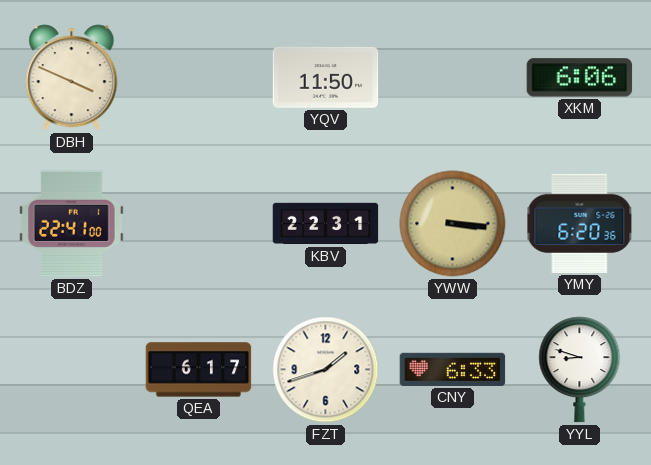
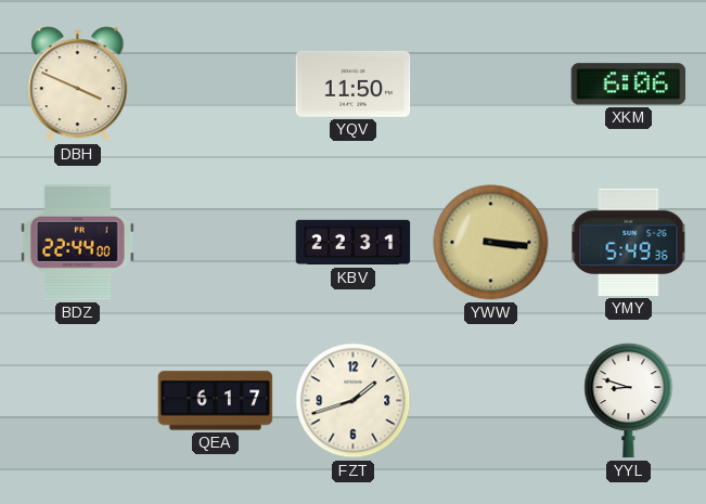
BDZ: 22:41 -> 22:44 (77, 243)
YMY: 6:20 -> 5:49 (629, 242)
CNY: 6:33 -> none (453, 369)
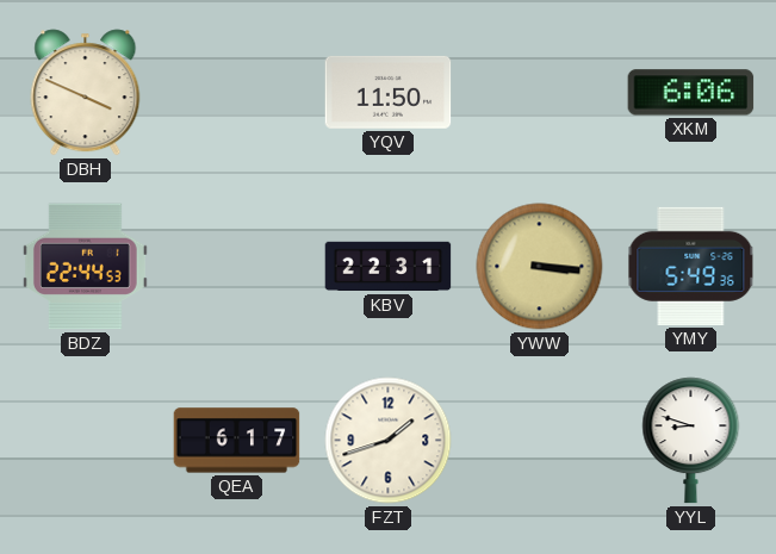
BDZ: 22:44:00 -> 22:44:53 (85, 267)
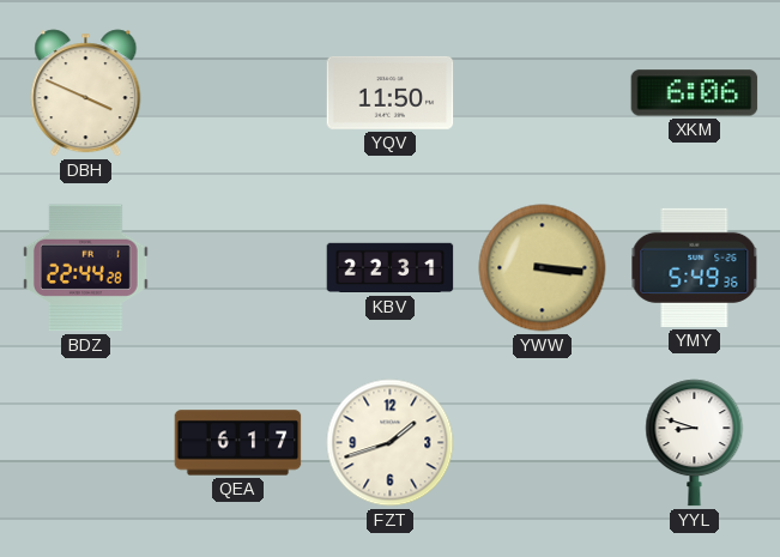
BDZ: 22:44:53 -> 22:44:28 (85, 268)
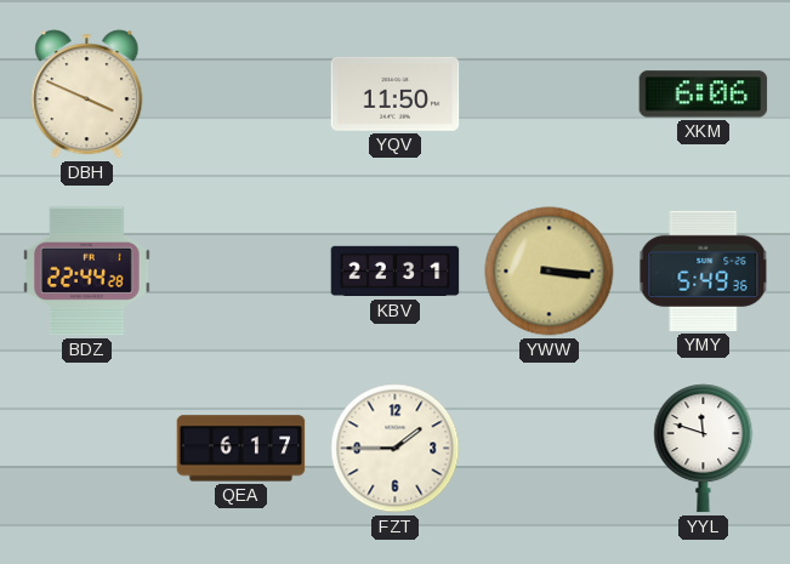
FZT: 1:42 -> 1:45 (396, 449)
YYL: 8:48 -> 11:48 (704, 449)
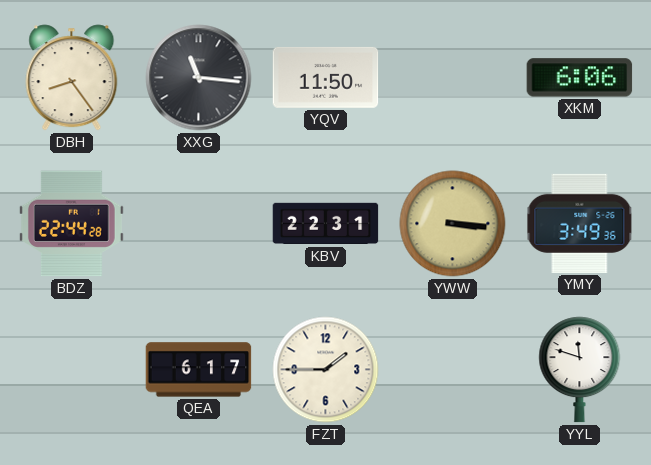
DBH: 3:49 -> 8:24 (72, 78)
XXG: none -> 11:16 (199, 78)
YMY: 5:49 -> 3:49 (580, 223)
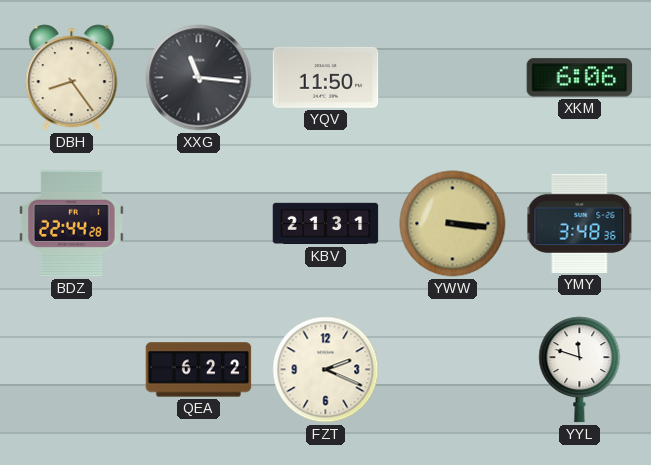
KBV: 22:31 -> 21:31 (326, 224)
YMY: 3:49 -> 3:48 (580, 223)
QEA: 6:17 -> 6:22 (199, 370)
FZT: 1:45 -> 2:19 (326, 370)
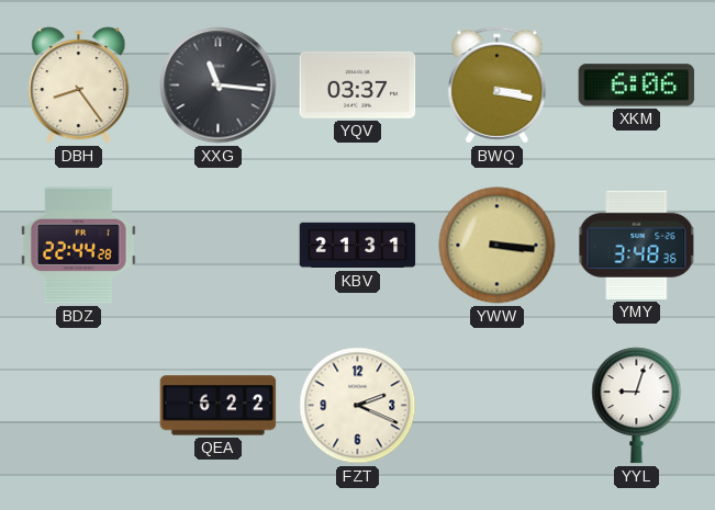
YQV: 11:50 -> 03:37 (358, 84)
BWQ: none -> 3:17 (498, 86)
YYL: 11:48 -> 9:03 (637, 406)
